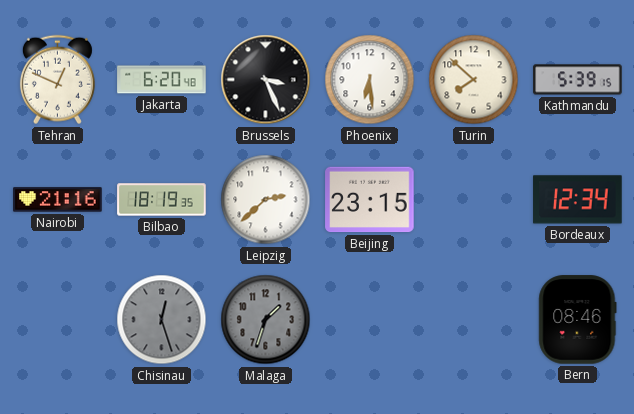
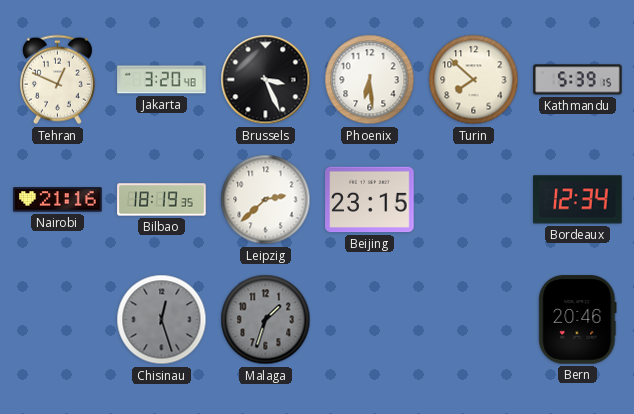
Jakarta: 6:20 -> 3:20 (162, 80)
Bern: 08:46 -> 20:46 (578, 320)
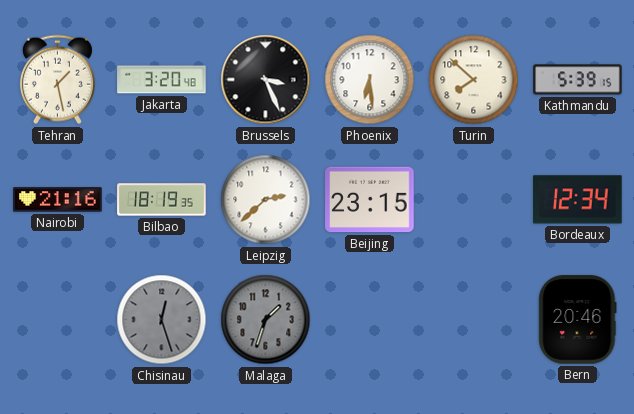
Tehran: 12:49 -> 1:28 (57, 80)
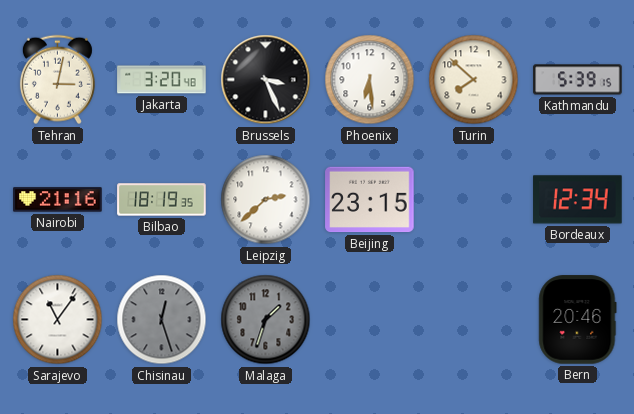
Tehran: 1:28 -> 3:02 (57, 80)
Sarajevo: none -> 11:06 (58, 320)
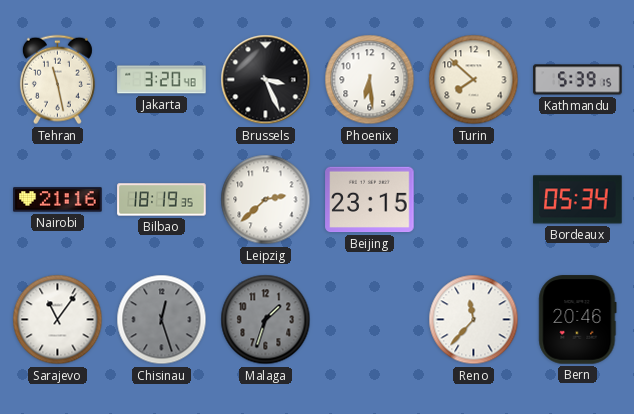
Tehran: 3:02 -> 11:28 (57, 80)
Bordeaux: 12:34 -> 05:34 (578, 200)
Reno: none -> 11:37 (474, 320)
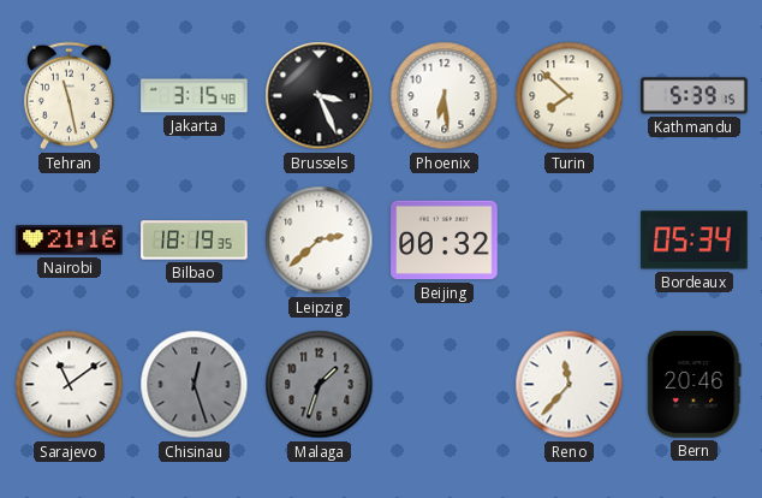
Jakarta: 3:20 -> 3:15 (195, 96)
Beijing: 23:15 -> 00:32 (445, 241)
Sarajevo: 11:06 -> 11:09 (70, 385)
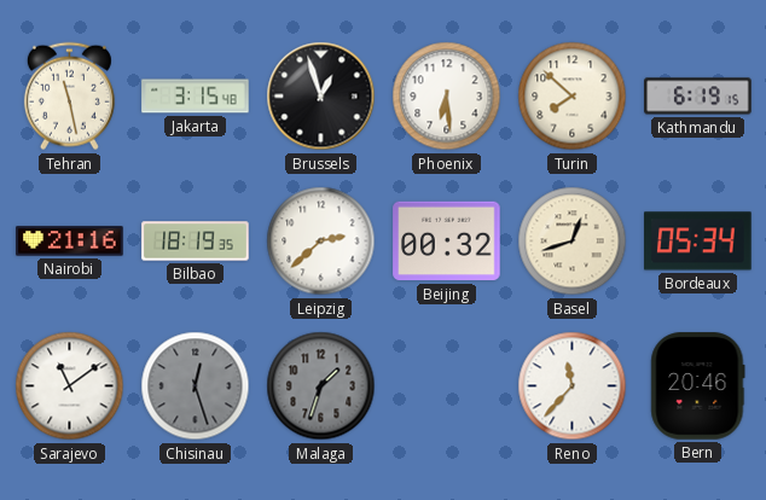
Brussels: 3:26 -> 12:57 (321, 97)
Kathmandu: 5:39 -> 6:19 (698, 97)
Basel: none -> 12:42 (573, 242)
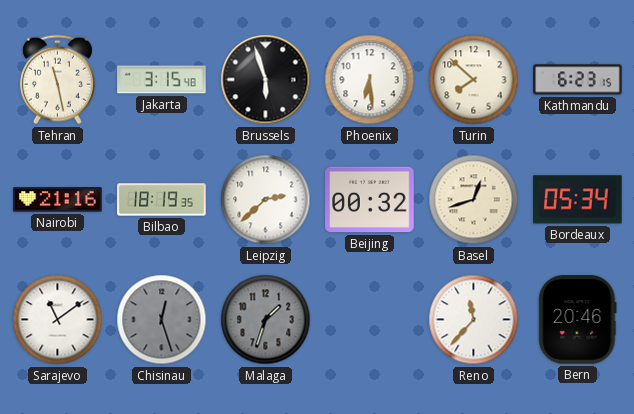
Brussels: 12:57 -> 5:57 (266, 80)
Kathmandu: 6:19 -> 6:23 (578, 80)
